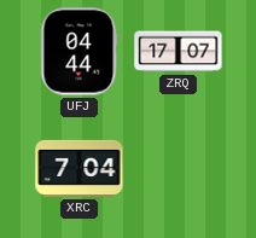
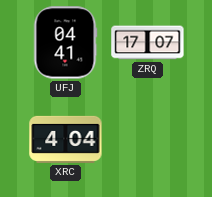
UFJ: 04:44 -> 04:41 (65, 43)
XRC: 7:04 -> 4:04 (66, 139)
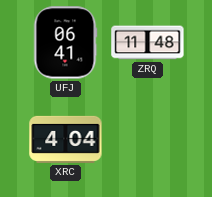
UFJ: 04:41 -> 06:41 (65, 43)
ZRQ: 17:07 -> 11:48 (148, 43)
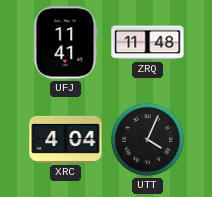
UFJ: 06:41 -> 11:41 (65, 43)
UTT: none -> 4:04 (147, 139)
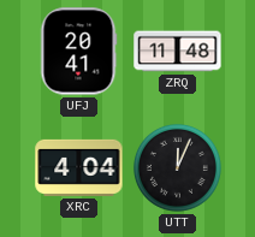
UFJ: 11:41 -> 20:41 (78, 52)
UTT: 4:04 -> 12:04 (177, 167)
